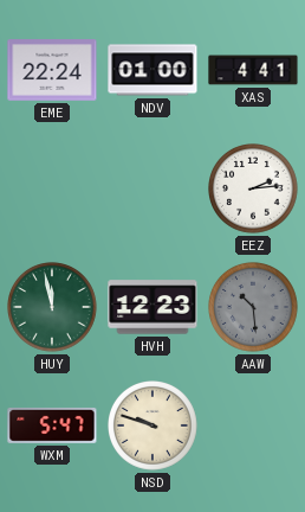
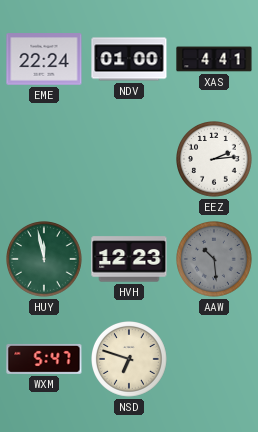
NSD: 9:48 -> 6:48 (130, 360)
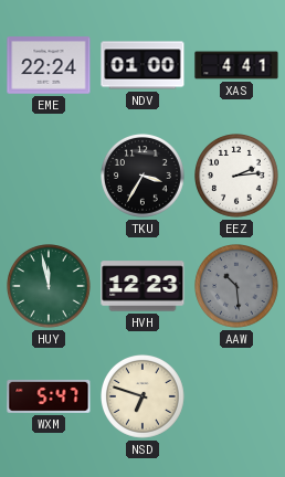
TKU: none -> 3:35 (144, 177)
